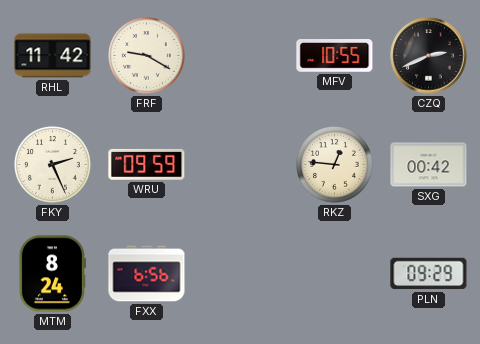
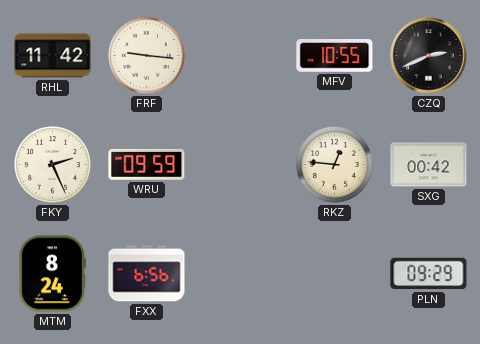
FRF: 9:20 -> 9:16 (147, 56)
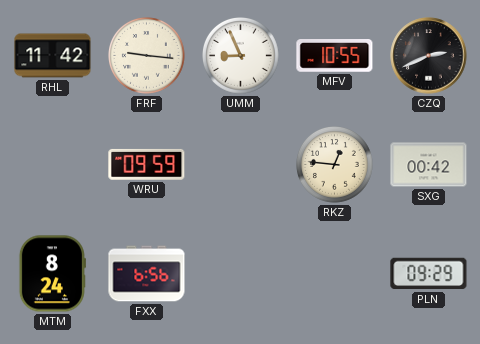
UMM: none -> 8:56 (241, 56)
FKY: 2:26 -> none (53, 165)
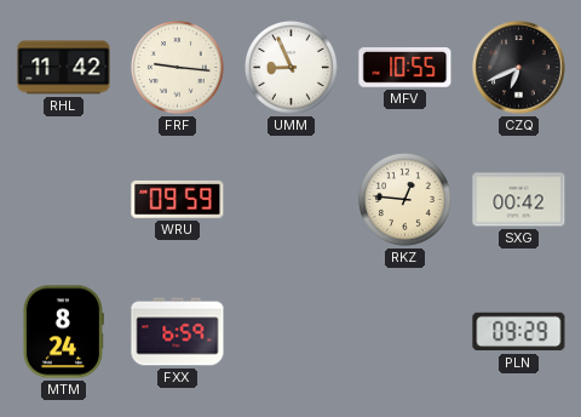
CZQ: 2:41 -> 6:41 (519, 68)
FXX: 6:56 -> 6:59 (178, 332)
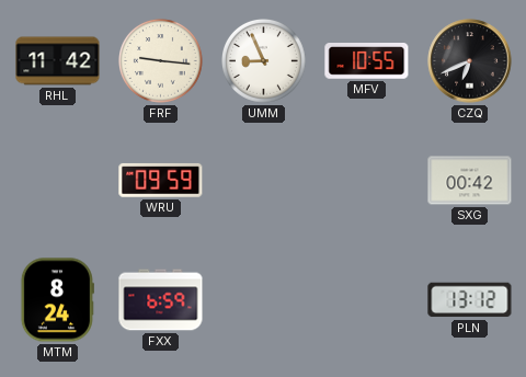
RKZ: 12:46 -> none (405, 200)
PLN: 09:29 -> 13:12 (470, 300)
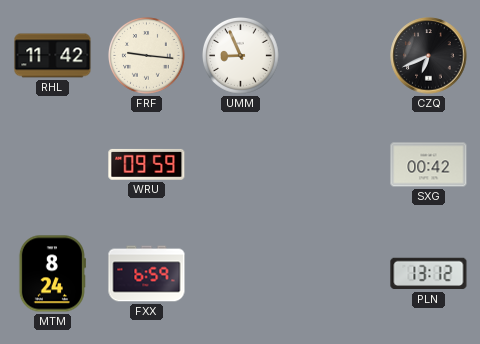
MFV: 10:55 -> none (367, 61)
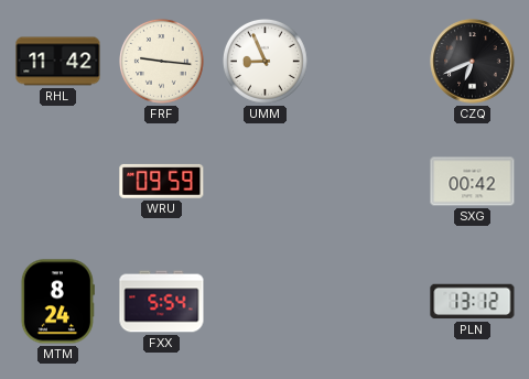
FXX: 6:59 -> 5:54 (162, 302)
